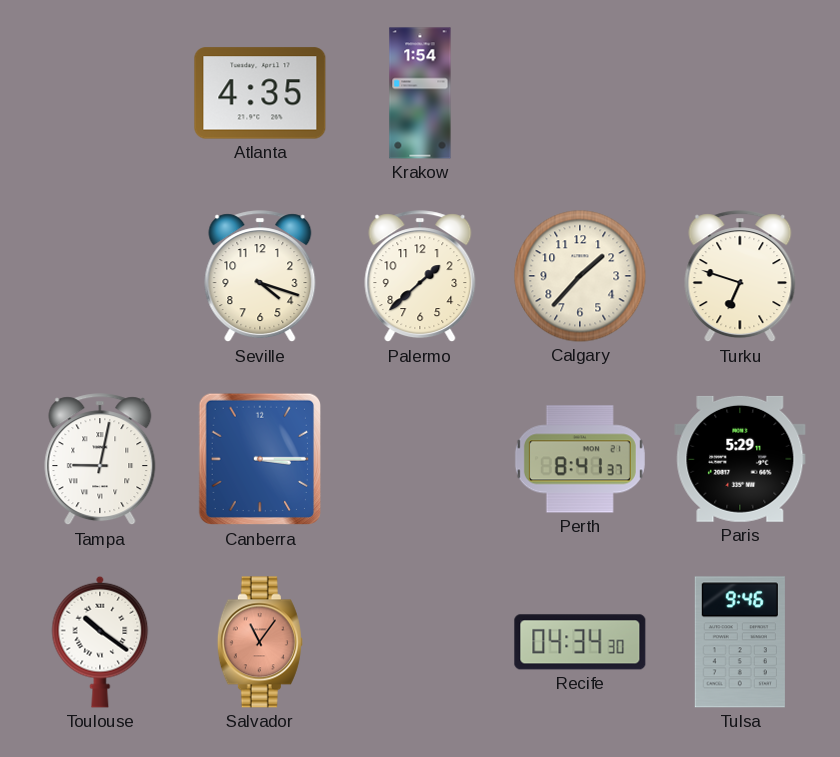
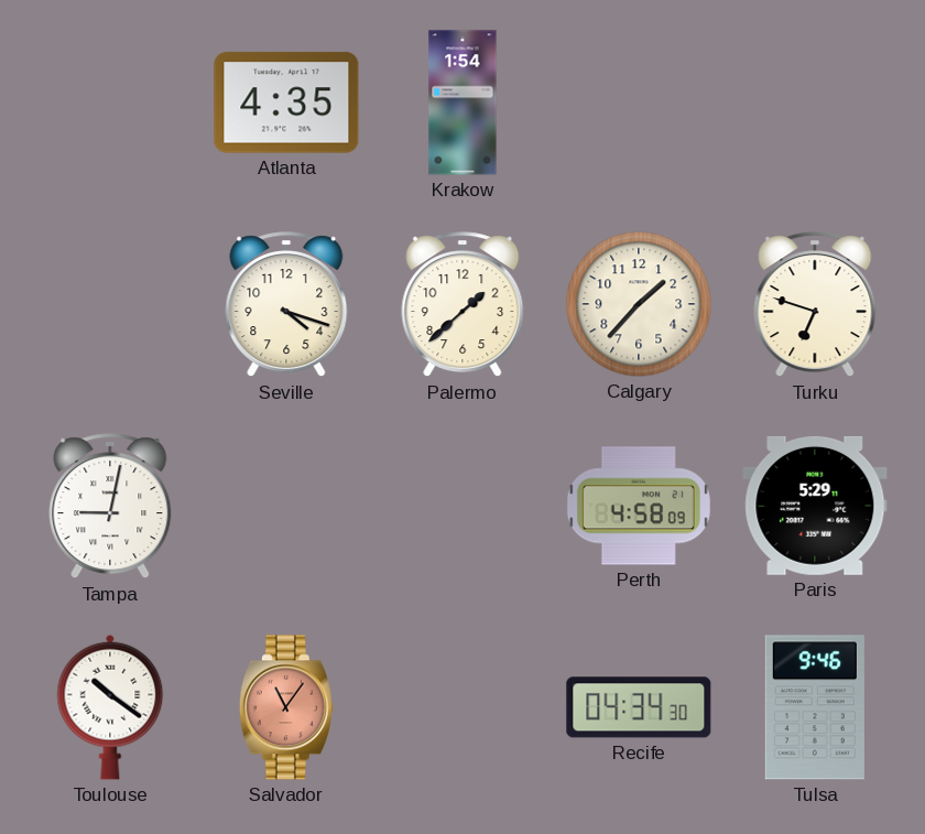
Canberra: 3:15 -> none (259, 459)
Perth: 8:41 -> 4:58 (639, 506)
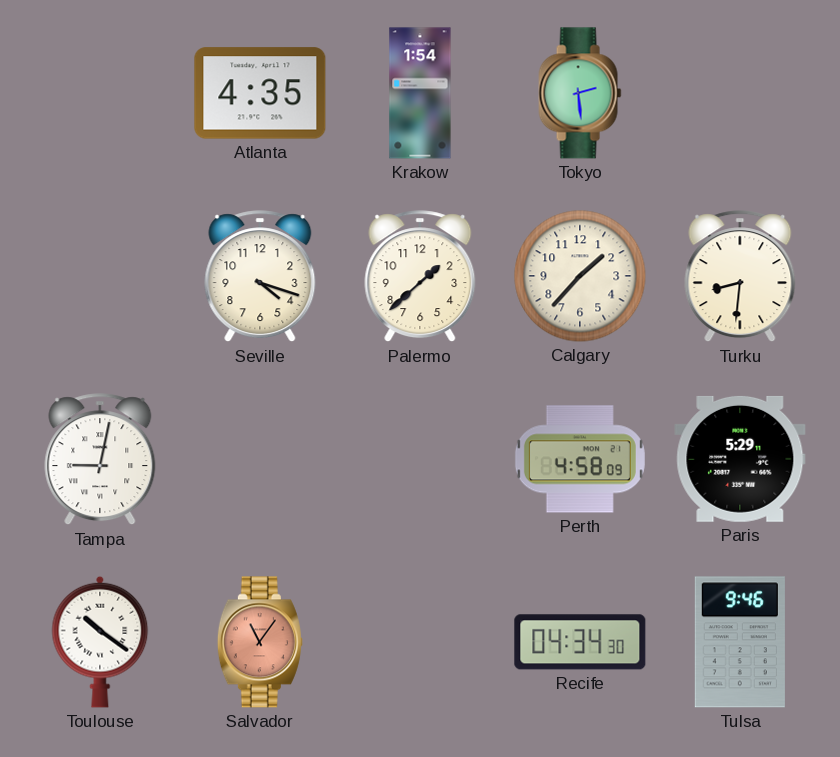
Tokyo: none -> 2:29 (580, 93)
Turku: 6:48 -> 8:31 (740, 277)
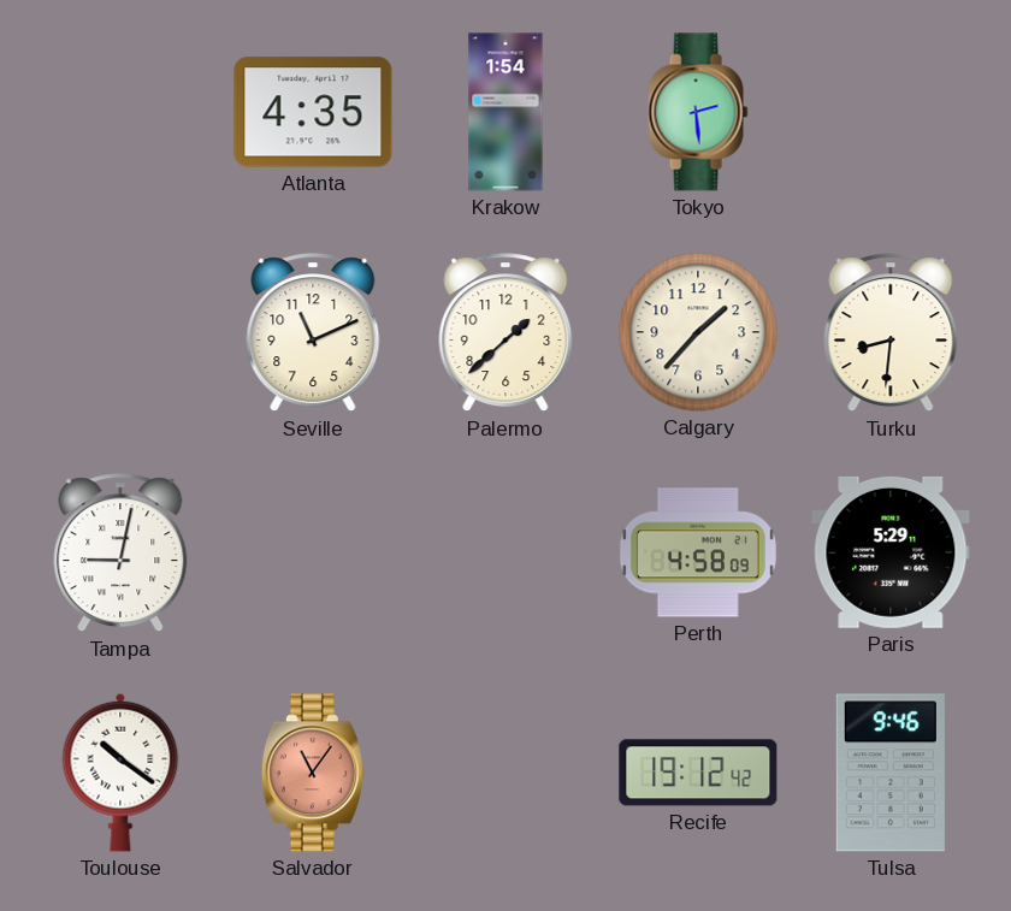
Seville: 4:18 -> 11:11 (313, 333)
Recife: 04:34 -> 19:12 (698, 773)
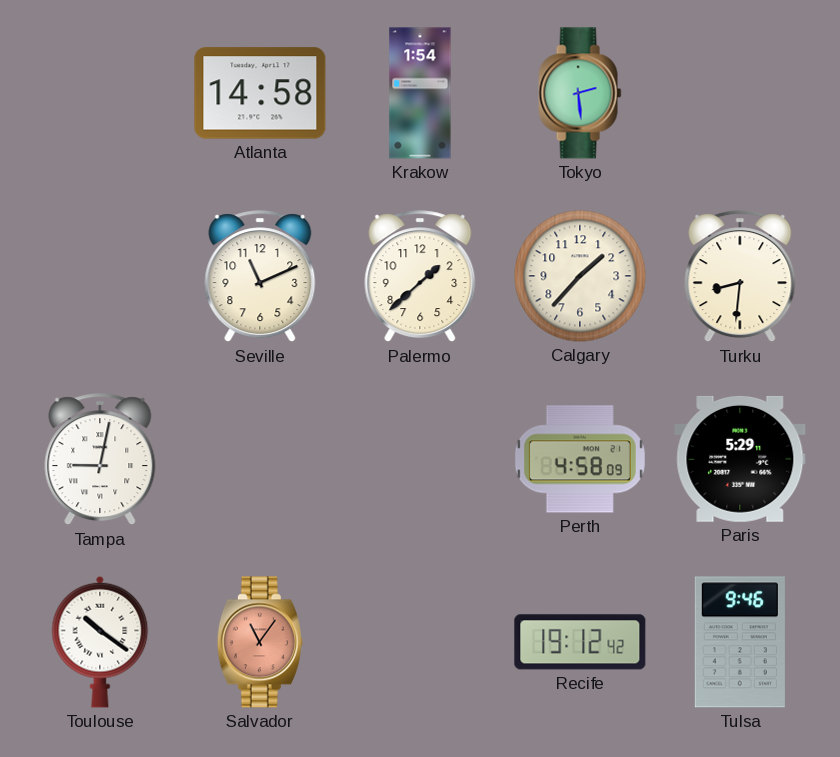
Atlanta: 4:35 -> 14:58 (260, 93)
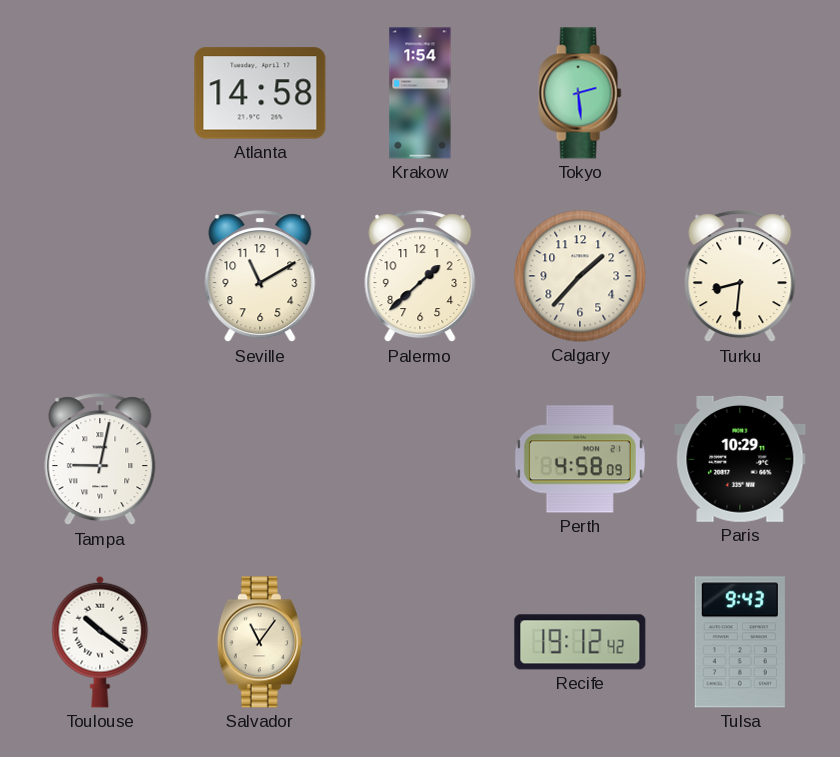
Seville: 11:11 -> 11:10 (260, 277)
Paris: 5:29 -> 10:29 (740, 459)
Salvador dial: salmon -> cream (260, 642)
Tulsa: 9:46 -> 9:43 (740, 642)
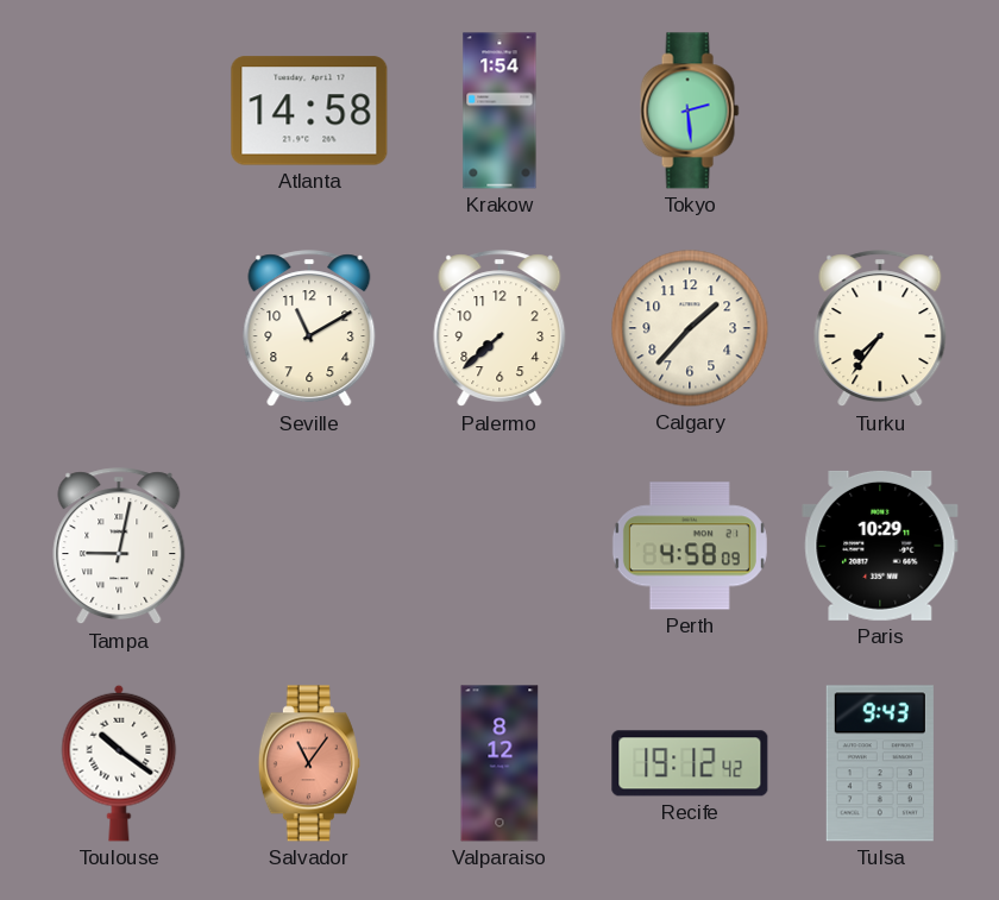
Palermo: 1:38 -> 7:38 (499, 329)
Turku: 8:31 -> 7:36 (880, 329)
Salvador dial: cream -> salmon (309, 763)
Valparaiso: none -> 8:12 (499, 763)
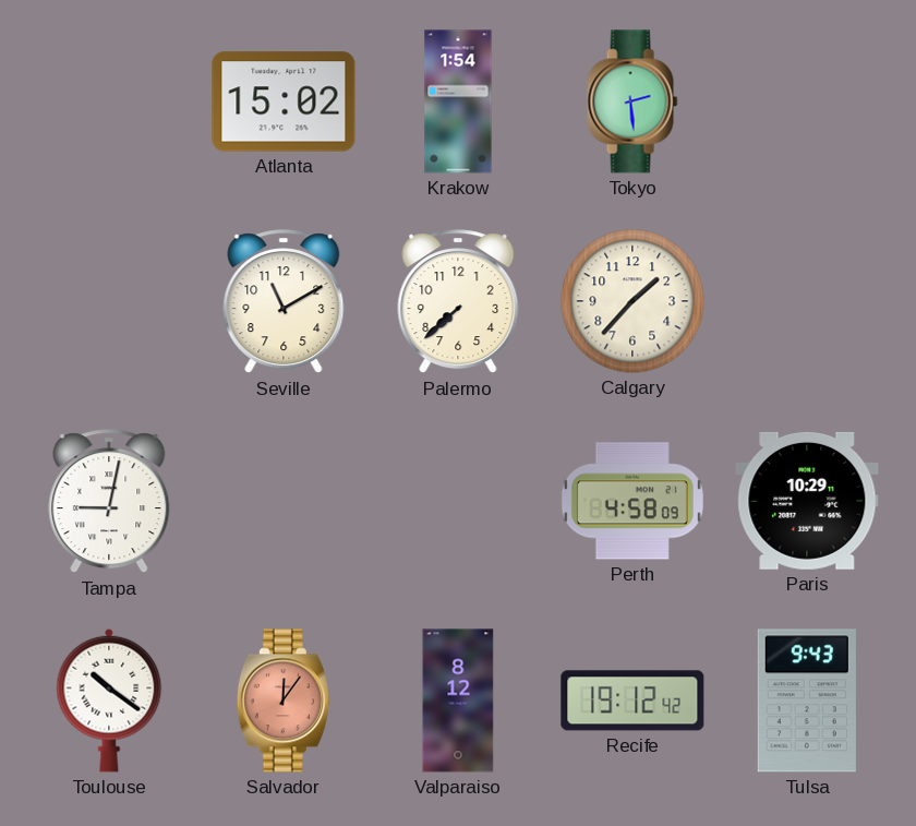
Atlanta: 14:58 -> 15:02 (284, 101)
Turku: 7:36 -> none (880, 329)
Salvador: 11:06 -> 12:06 (284, 701)
